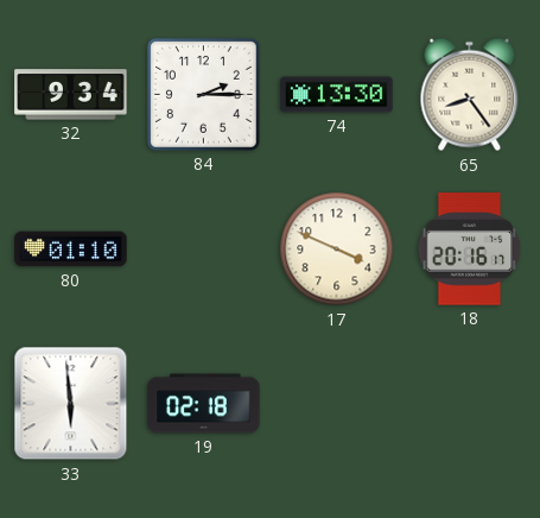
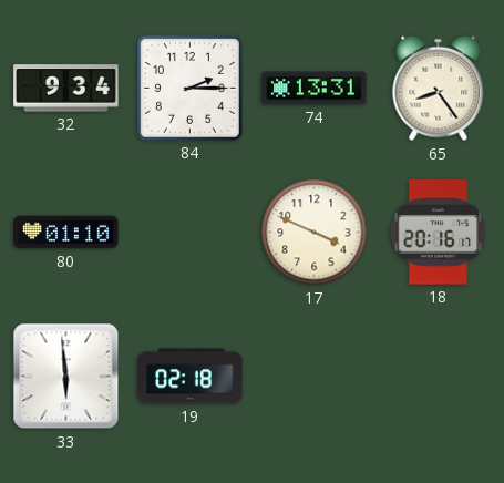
74: 13:30 -> 13:31 (315, 89)
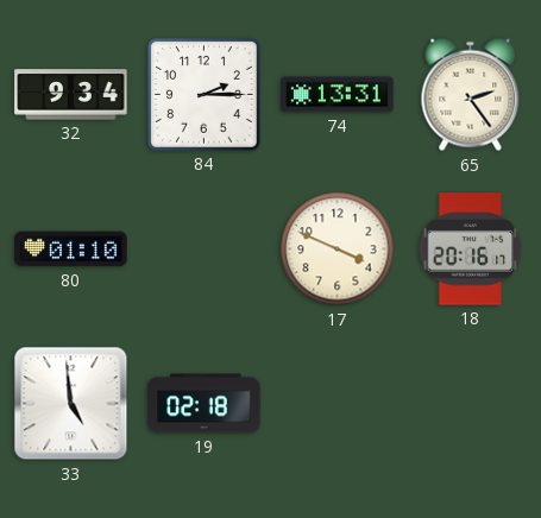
65: 8:24 -> 2:24 (471, 95)
33: 5:59 -> 4:59 (71, 404)
